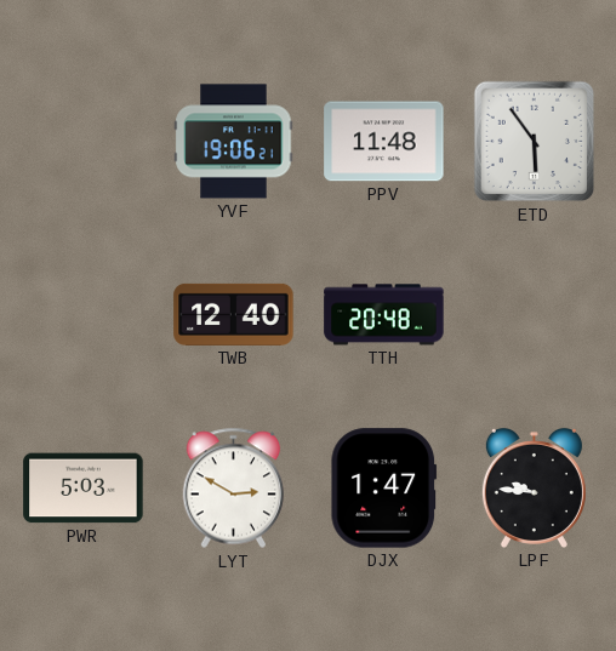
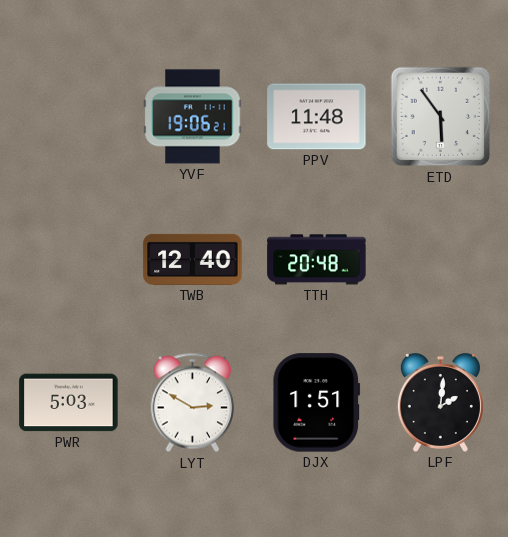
DJX: 1:47 -> 1:51 (317, 403)
LPF: 9:46 -> 2:01 (440, 402)
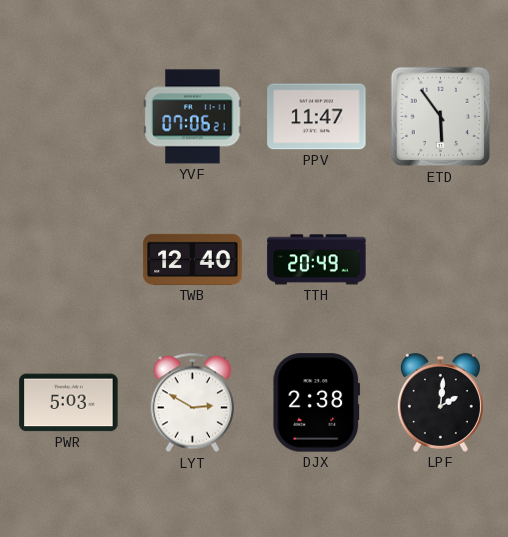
YVF: 19:06 -> 07:06 (193, 117)
PPV: 11:48 -> 11:47 (317, 117)
TTH: 20:48 -> 20:49 (317, 260)
DJX: 1:51 -> 2:38 (317, 403)
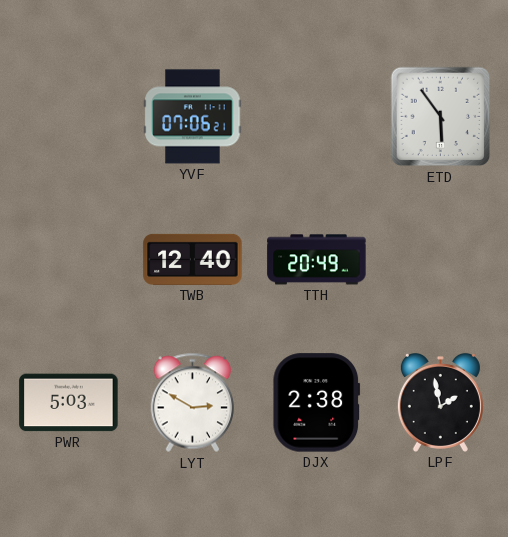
PPV: 11:47 -> none (317, 117)
LPF: 2:01 -> 1:58 (440, 402)
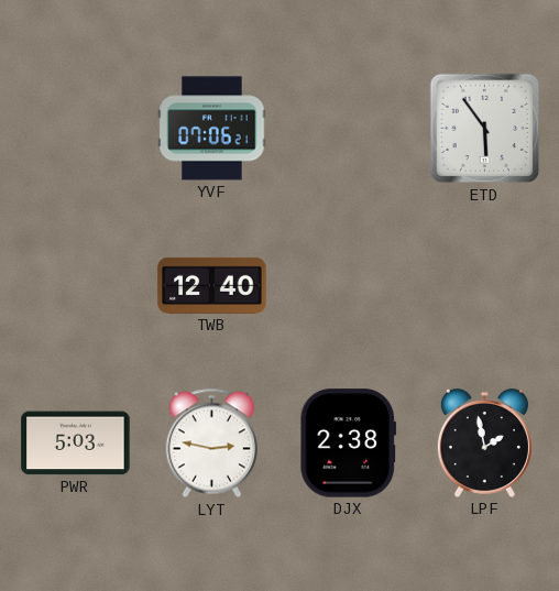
TTH: 20:49 -> none (317, 260)
LYT: 2:50 -> 2:47 (212, 444)
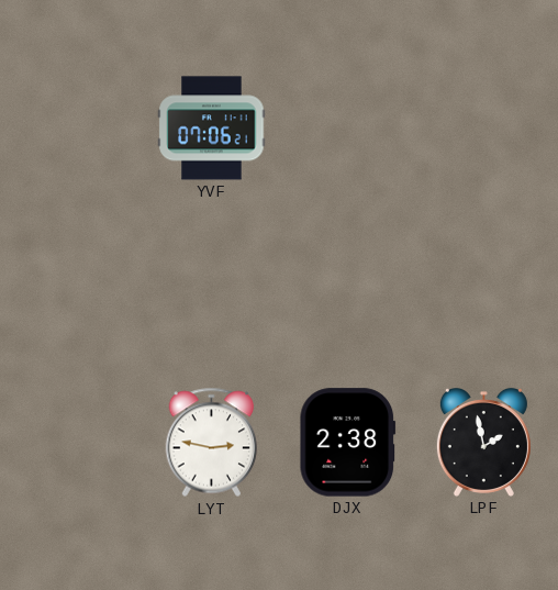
ETD: 5:54 -> none (485, 129)
TWB: 12:40 -> none (212, 285)
PWR: 5:03 -> none (76, 444)
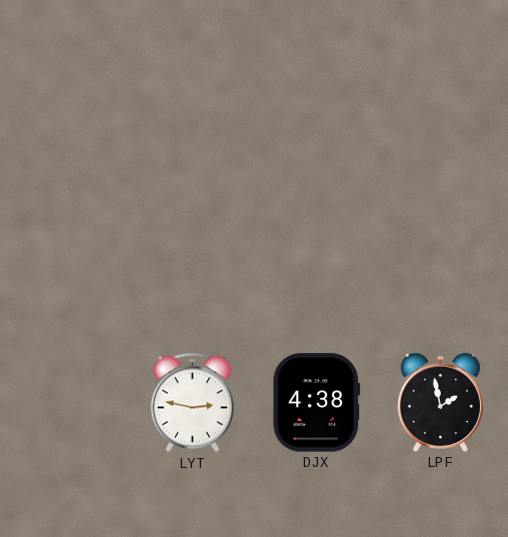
YVF: 07:06 -> none (212, 129)
DJX: 2:38 -> 4:38 (317, 403)
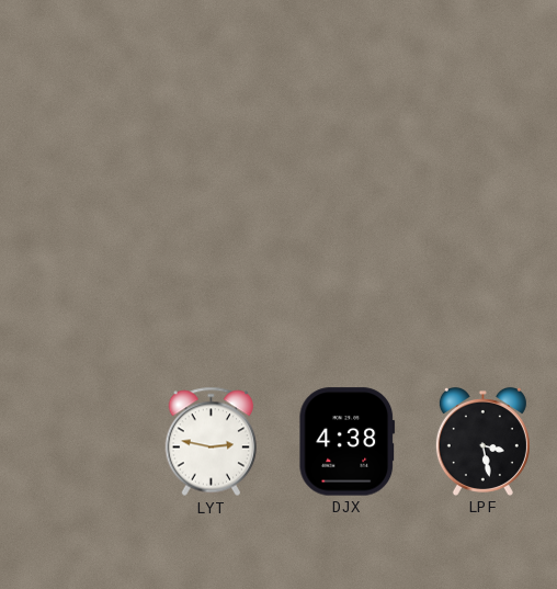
LPF: 1:58 -> 3:28 (482, 441)
